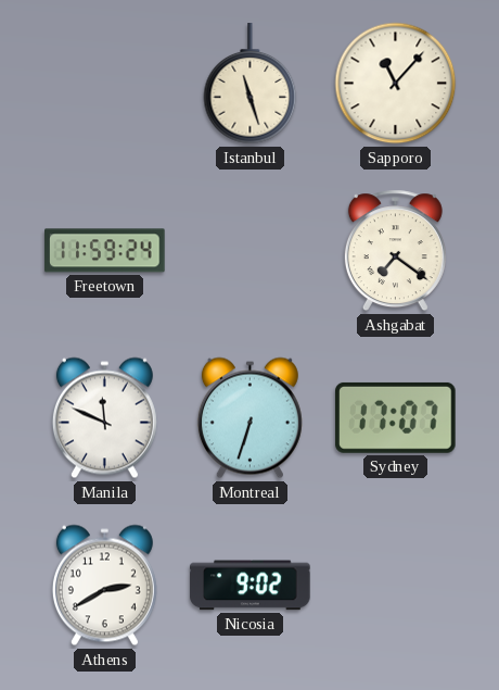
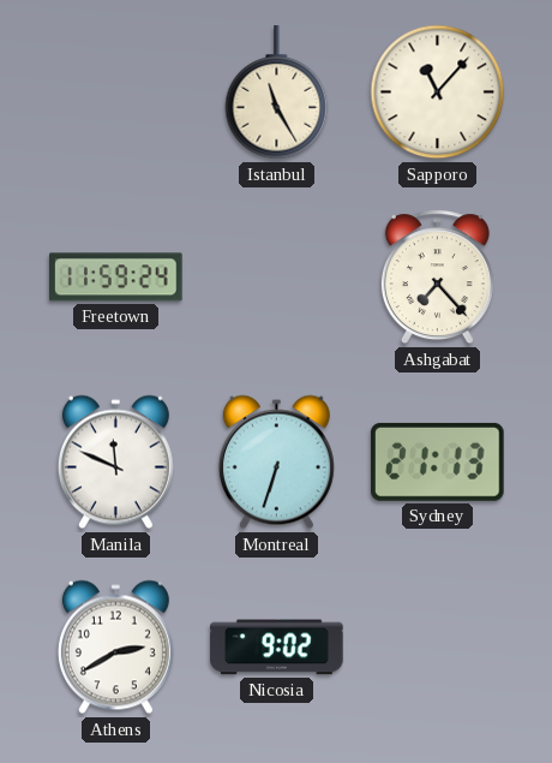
Istanbul: 11:27 -> 11:25 (277, 93)
Ashgabat: 7:21 -> 7:23 (437, 278)
Sydney: 17:07 -> 21:13 (438, 461)
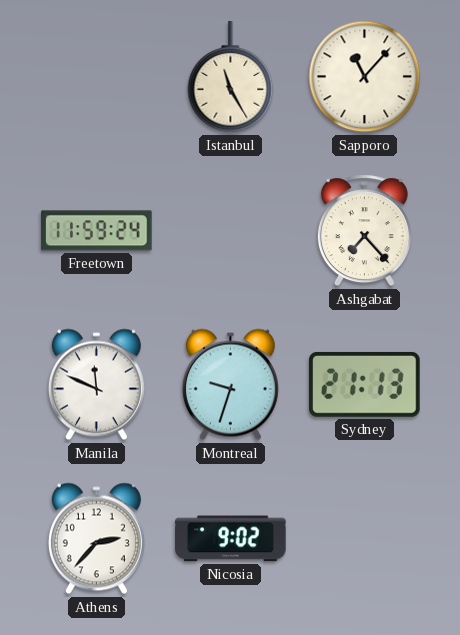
Montreal: 6:33 -> 9:33 (230, 385)
Athens: 2:40 -> 2:37 (96, 539)
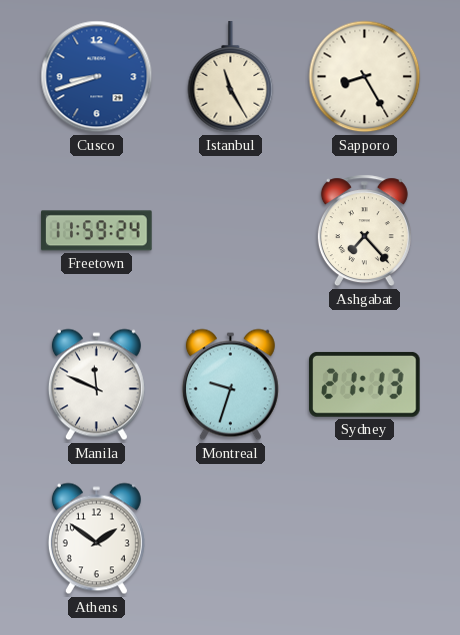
Cusco: none -> 8:42 (97, 77)
Sapporo: 11:07 -> 8:25 (365, 77)
Athens: 2:37 -> 1:51 (96, 539)
Nicosia: 9:02 -> none (231, 539)
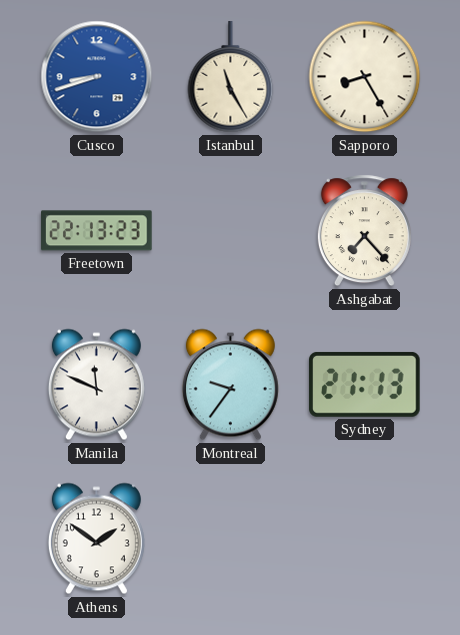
Freetown: 11:59 -> 22:13 (97, 231)
Montreal: 9:33 -> 9:36 (230, 385)
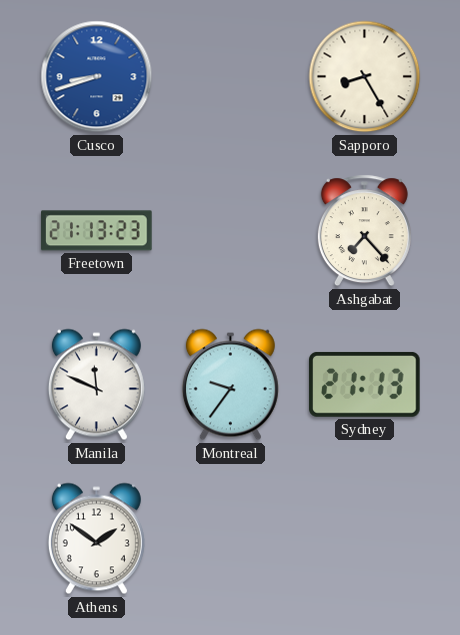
Istanbul: 11:25 -> none (231, 77)
Freetown: 22:13 -> 21:13 (97, 231)
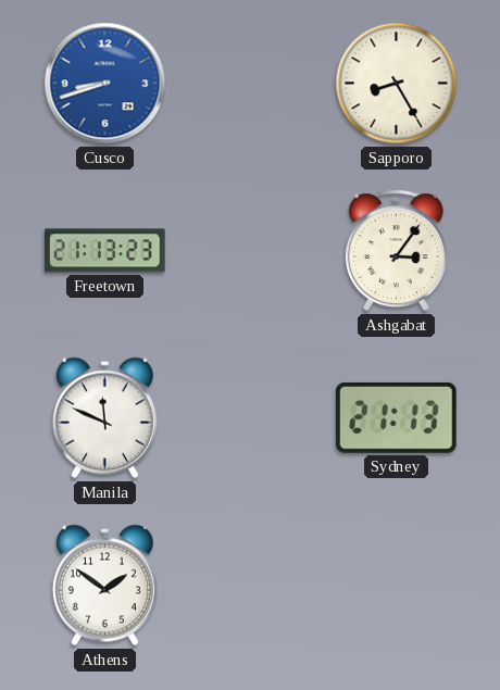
Ashgabat: 7:23 -> 3:06 (396, 251)
Montreal: 9:36 -> none (230, 385)
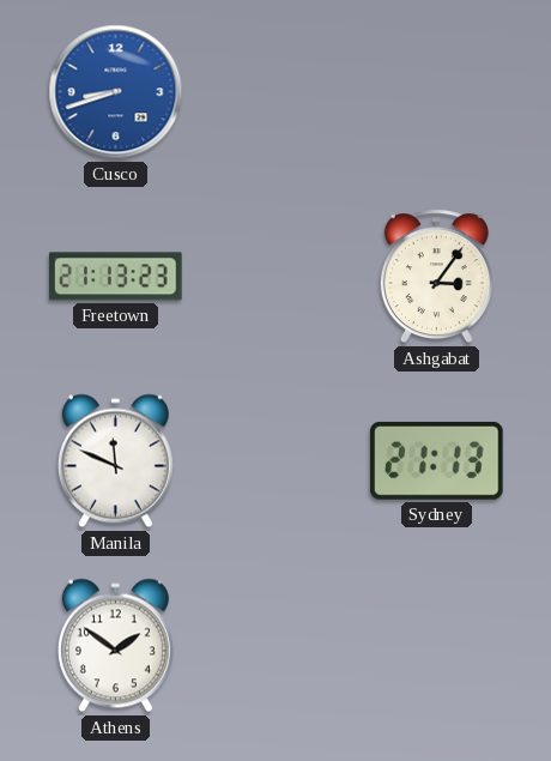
Sapporo: 8:25 -> none (397, 84)
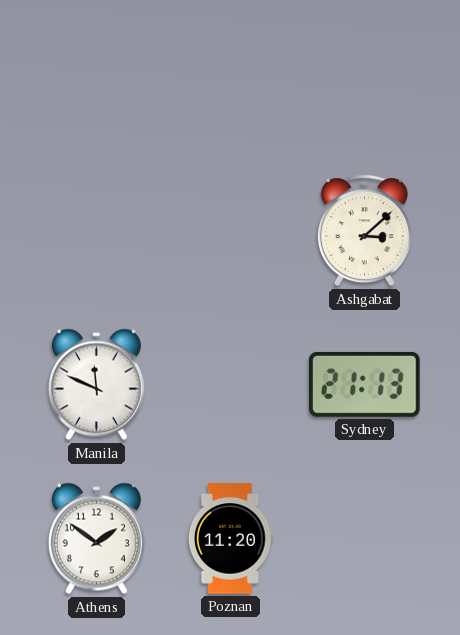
Cusco: 8:42 -> none (116, 92)
Freetown: 21:13 -> none (116, 277)
Ashgabat: 3:06 -> 3:08 (364, 231)
Poznan: none -> 11:20 (230, 539)
